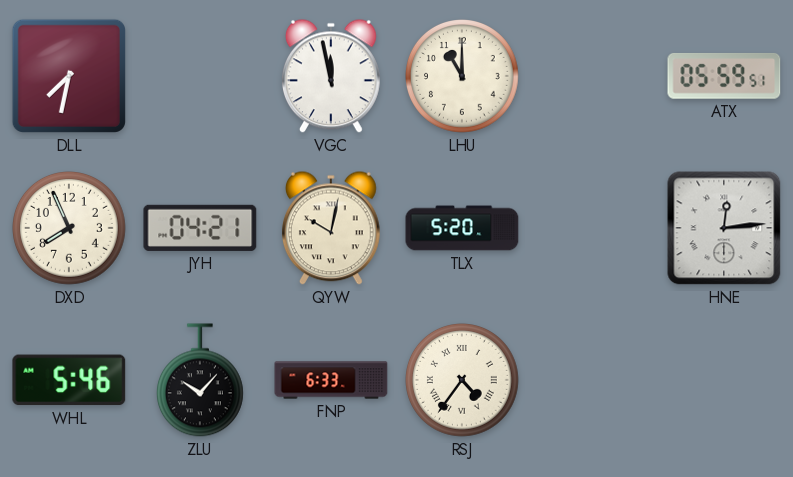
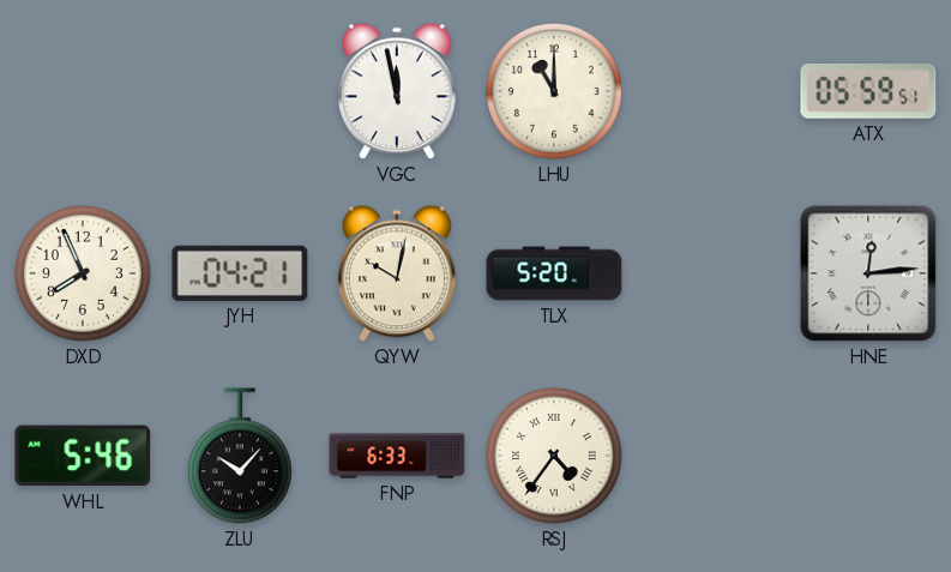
DLL: 7:32 -> none (69, 76)
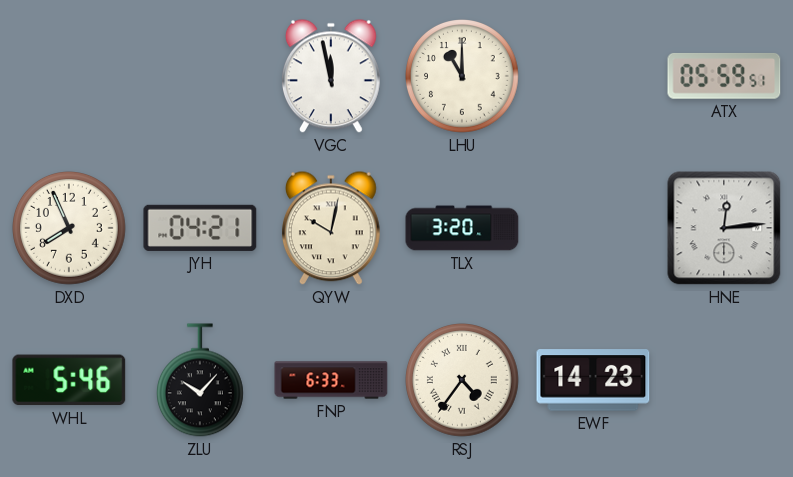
TLX: 5:20 -> 3:20 (462, 228)
EWF: none -> 14:23 (593, 380)
